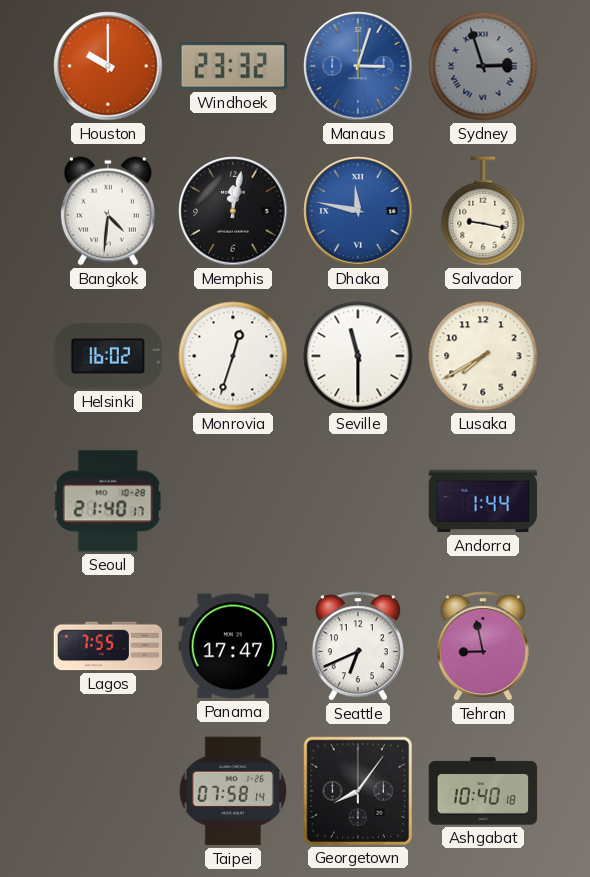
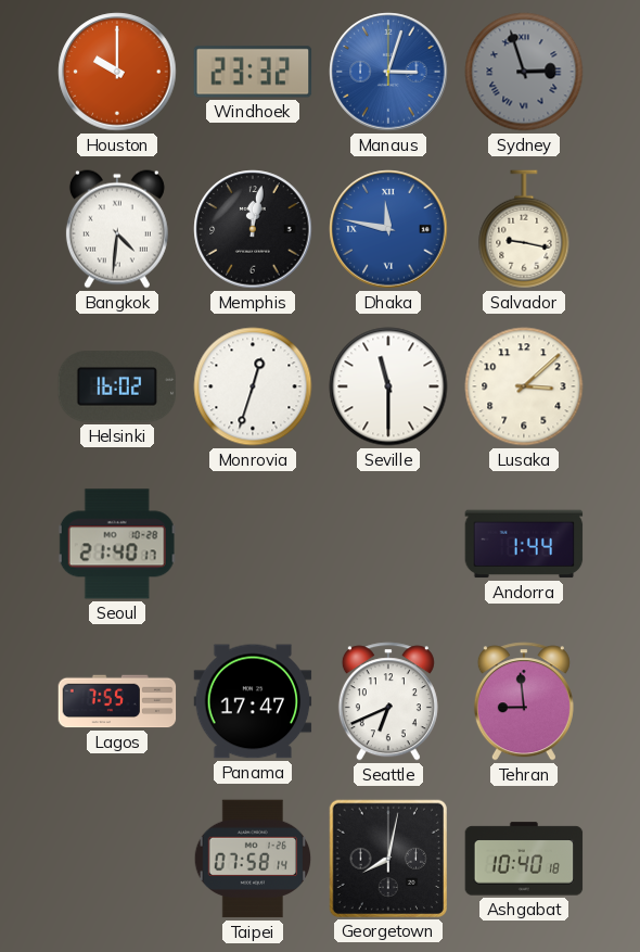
Lusaka: 7:40 -> 3:08 (524, 386)
Tehran: 8:58 -> 8:59 (524, 701)
Georgetown: 8:06 -> 8:02 (387, 858)
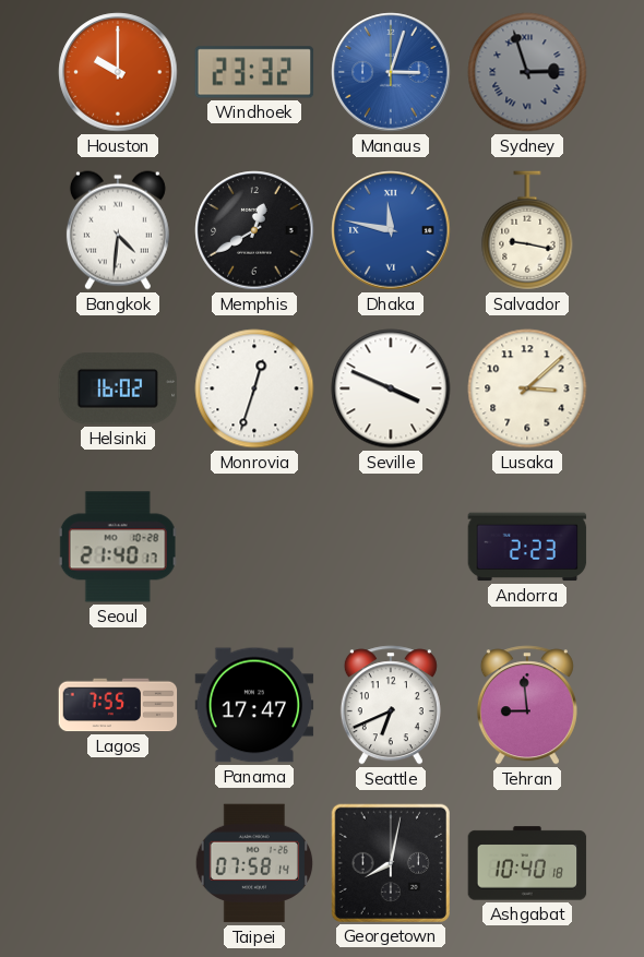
Memphis: 12:02 -> 12:40 (254, 230)
Seville: 11:30 -> 3:49 (391, 388)
Andorra: 1:44 -> 2:23 (527, 547)
